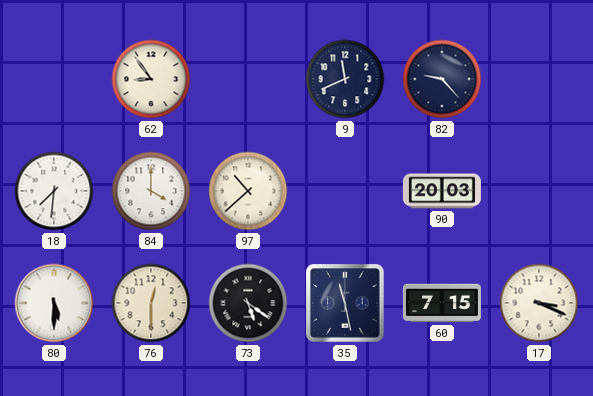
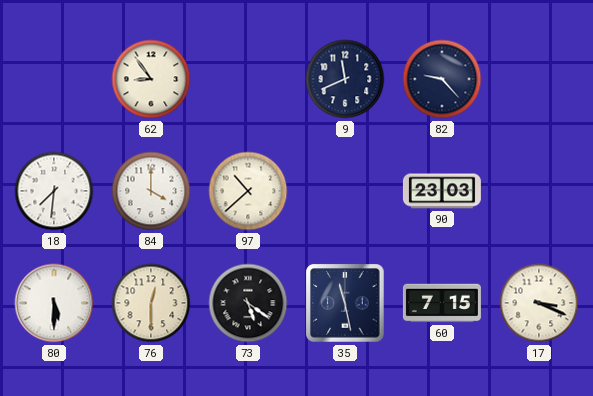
90: 20:03 -> 23:03 (442, 191)
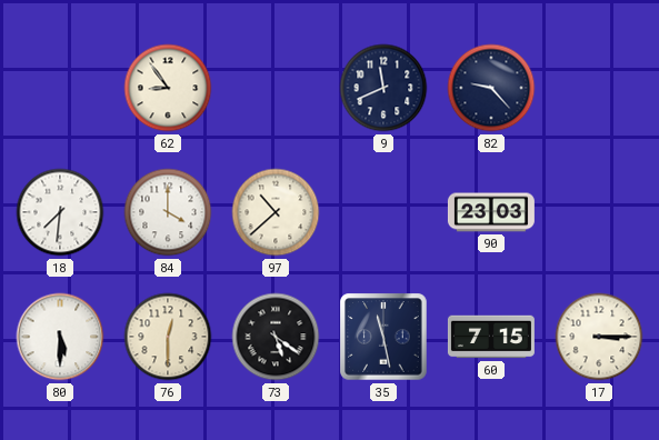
17: 3:19 -> 3:15 (599, 337)
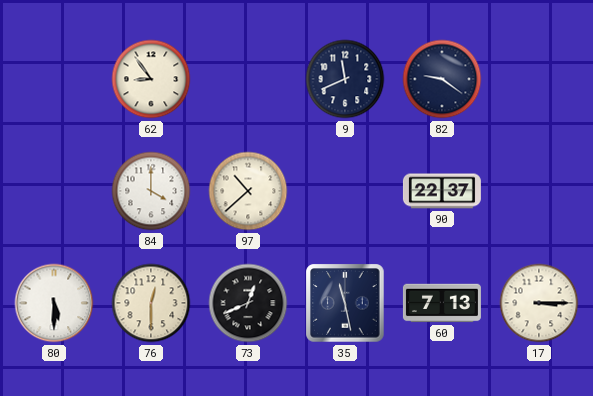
82: 9:23 -> 9:21 (442, 79)
18: 7:31 -> none (60, 212)
90: 23:03 -> 22:37 (442, 191)
73: 5:21 -> 12:41 (248, 303)
60: 7:15 -> 7:13 (442, 303)
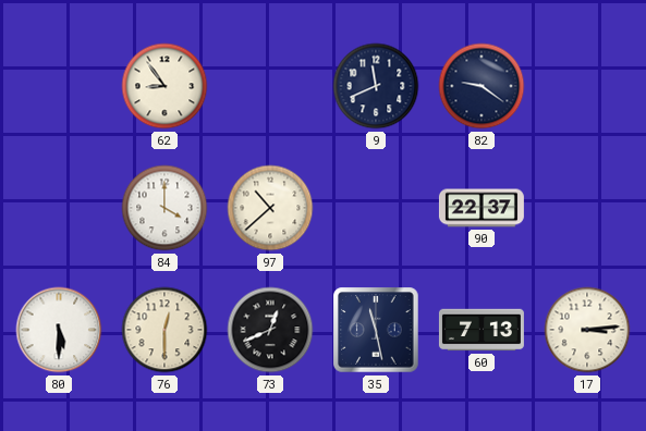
17: 3:15 -> 3:14 (587, 330)
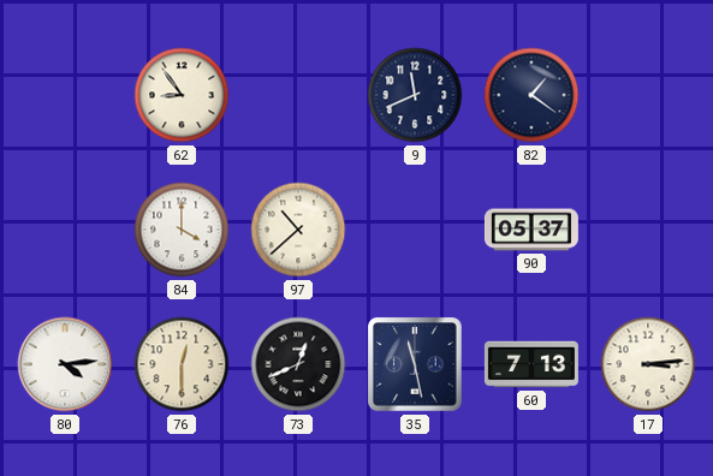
82: 9:21 -> 1:21 (531, 95)
90: 22:37 -> 05:37 (531, 230)
80: 5:30 -> 4:14 (65, 364)
